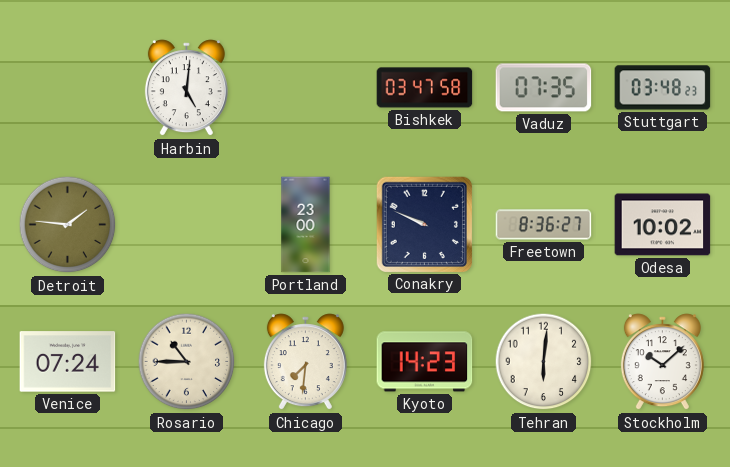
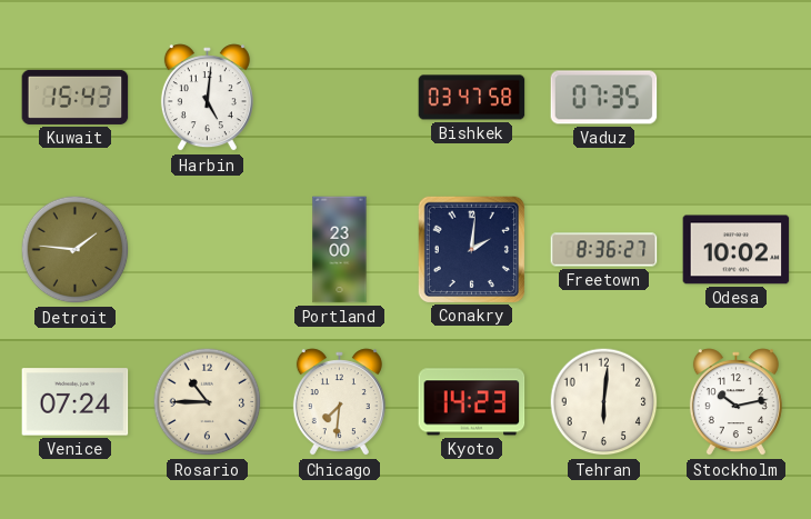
Kuwait: none -> 15:43 (76, 97)
Stuttgart: 03:48 -> none (663, 88)
Conakry: 9:49 -> 2:01 (471, 249)
Stockholm: 10:08 -> 10:13 (735, 402)
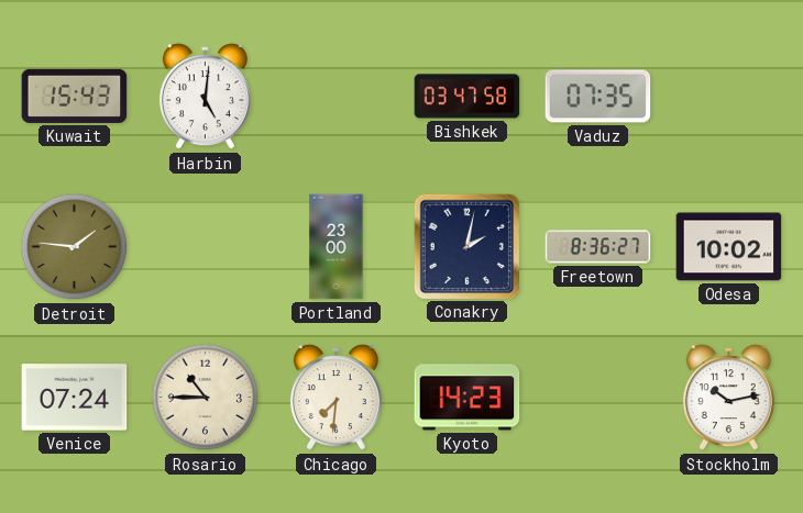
Conakry: 2:01 -> 2:02 (466, 246)
Tehran: 6:01 -> none (604, 402)
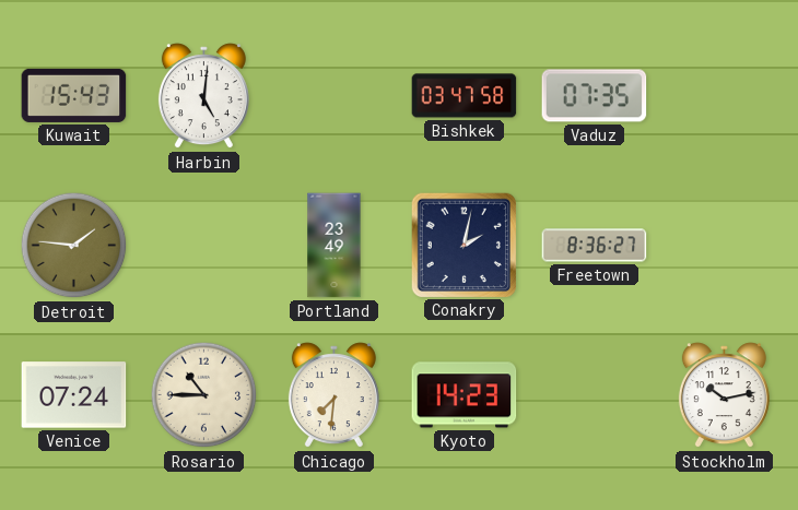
Portland: 23:00 -> 23:49 (335, 246)
Odesa: 10:02 -> none (729, 247)
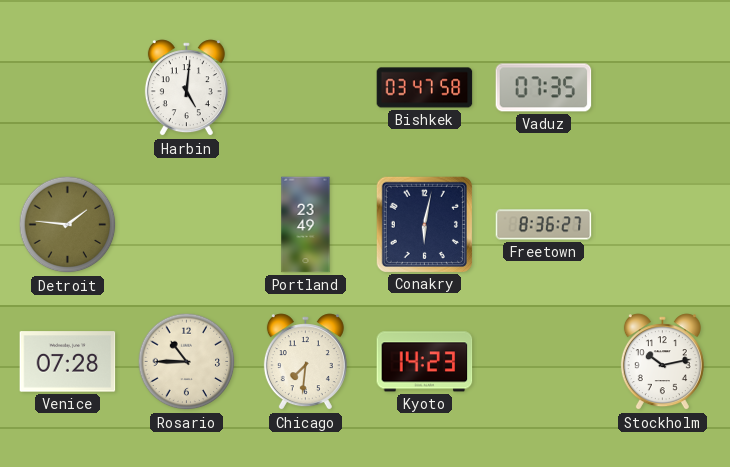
Kuwait: 15:43 -> none (74, 95)
Conakry: 2:02 -> 6:02 (424, 224)
Venice: 07:24 -> 07:28 (68, 362)
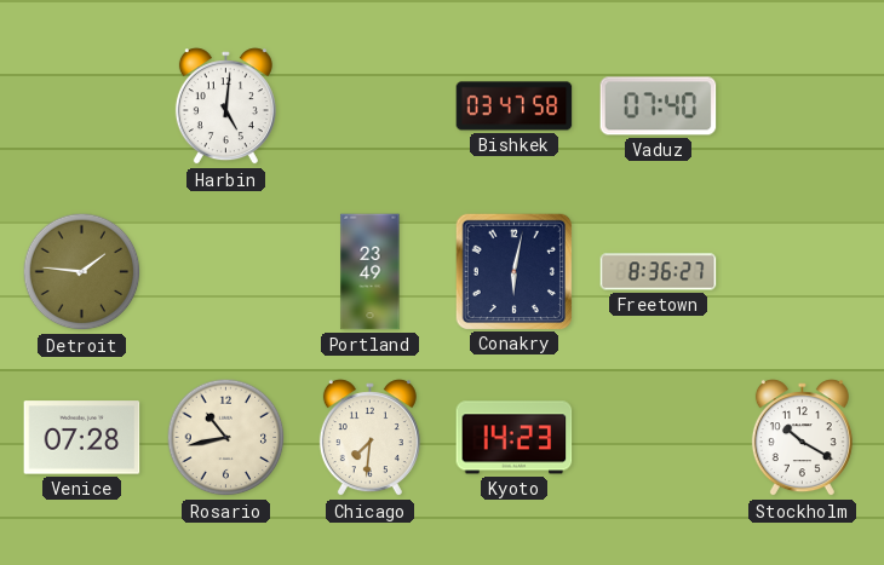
Vaduz: 07:35 -> 07:40 (659, 106)
Rosario: 10:45 -> 10:43 (226, 438)
Stockholm: 10:13 -> 10:20 (802, 438)
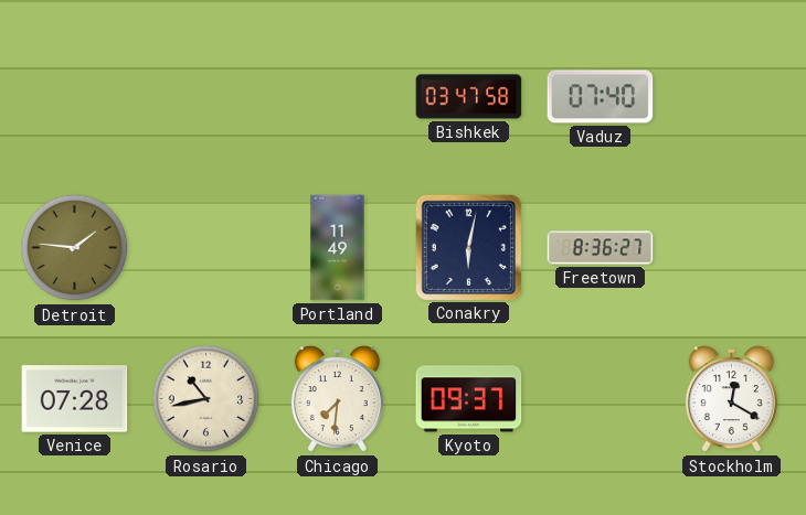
Harbin: 5:01 -> none (225, 106)
Portland: 23:49 -> 11:49 (338, 248)
Kyoto: 14:23 -> 09:37 (469, 399)
Stockholm: 10:20 -> 12:20 (731, 399)
